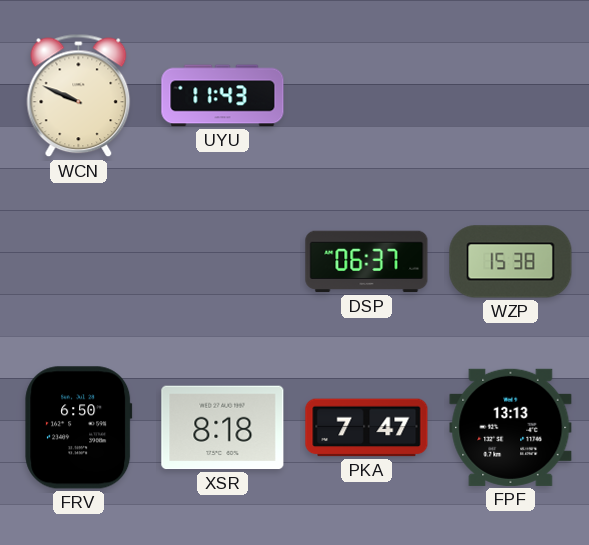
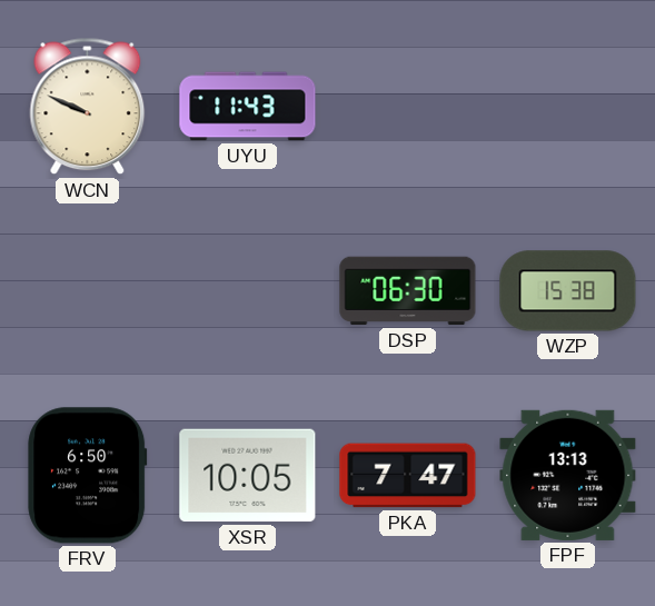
DSP: 06:37 -> 06:30 (408, 291)
XSR: 8:18 -> 10:05 (248, 476)
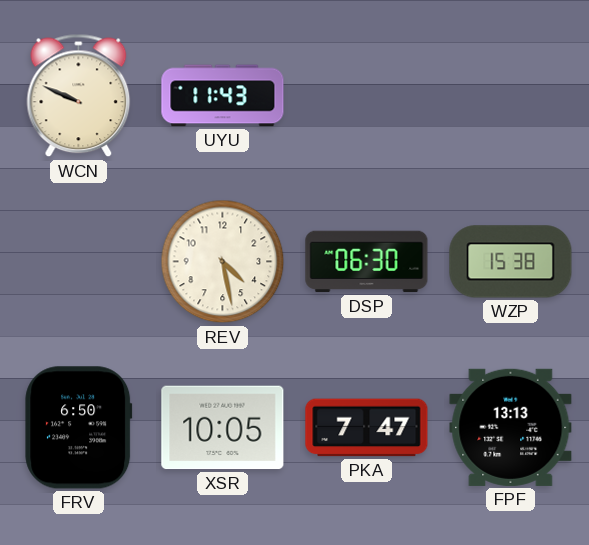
REV: none -> 4:28 (223, 262)
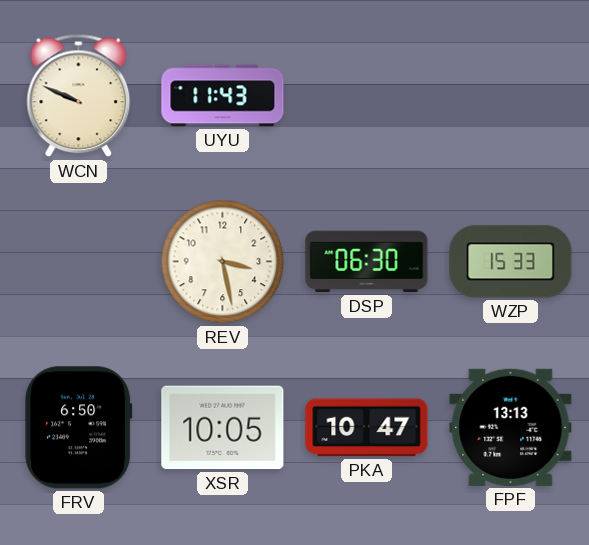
REV: 4:28 -> 3:28 (223, 262)
WZP: 15:38 -> 15:33 (511, 262)
PKA: 7:47 -> 10:47 (367, 428)
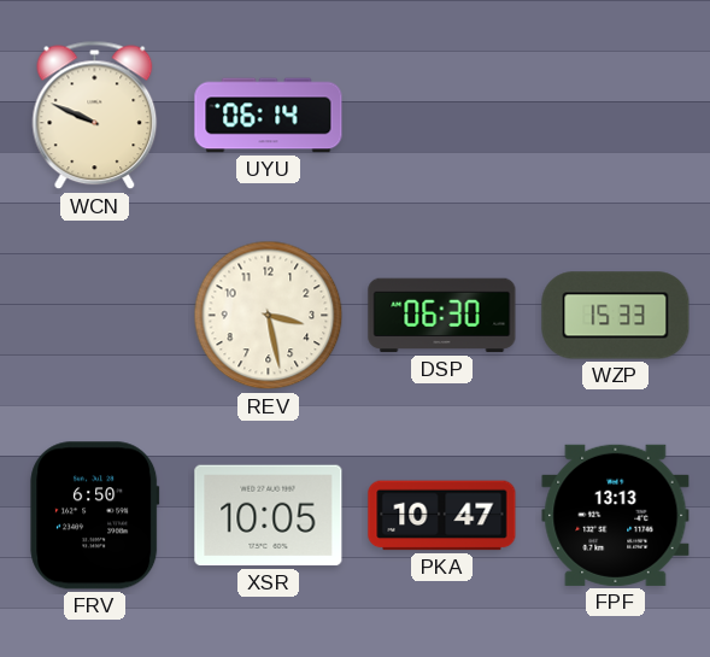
UYU: 11:43 -> 06:14 (269, 116)
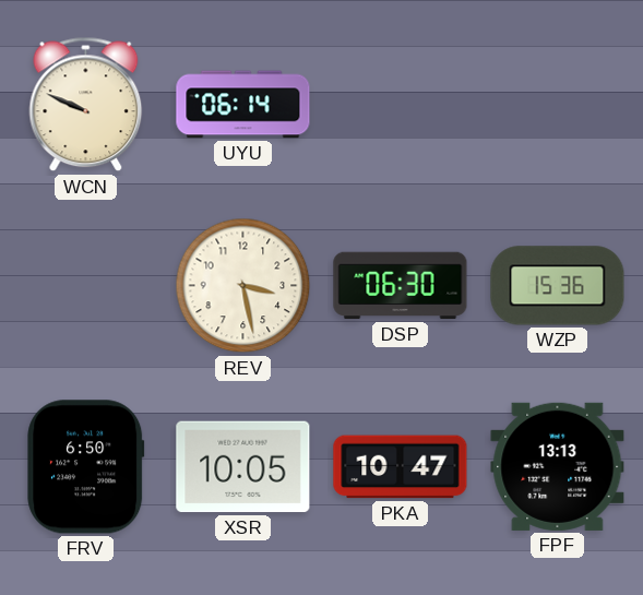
WZP: 15:33 -> 15:36 (558, 286)
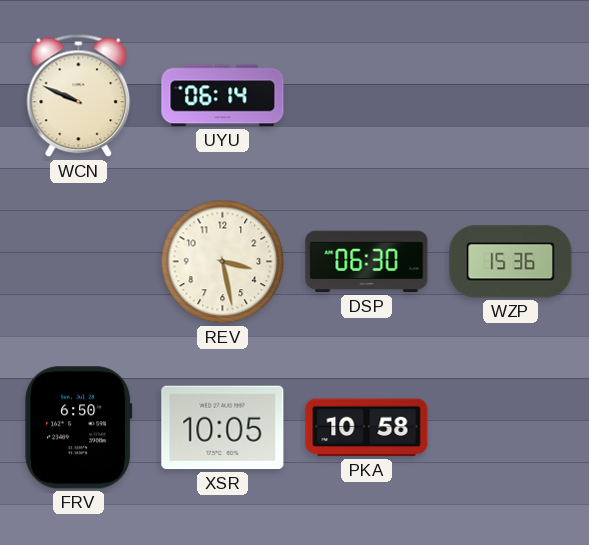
PKA: 10:47 -> 10:58 (367, 428)
FPF: 13:13 -> none (558, 466)
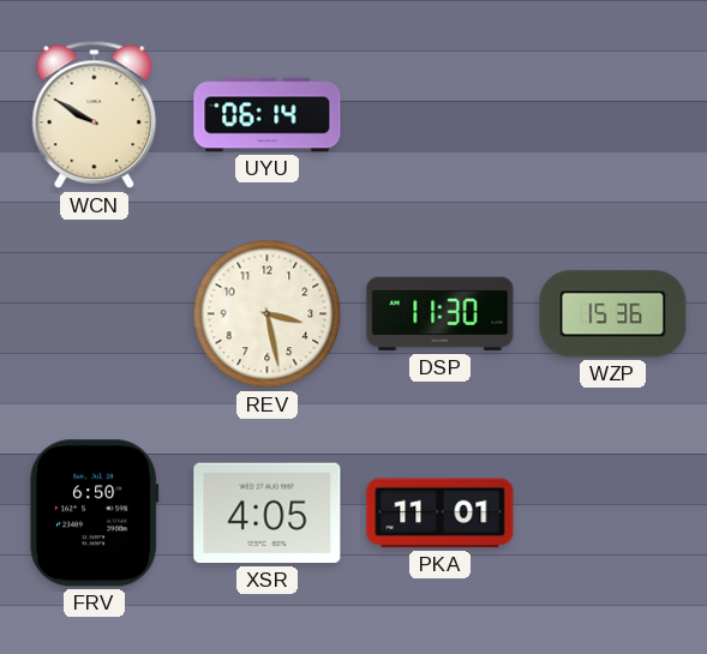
WCN: 9:49 -> 9:50 (95, 115)
DSP: 06:30 -> 11:30 (441, 314)
XSR: 10:05 -> 4:05 (268, 514)
PKA: 10:58 -> 11:01 (441, 514)
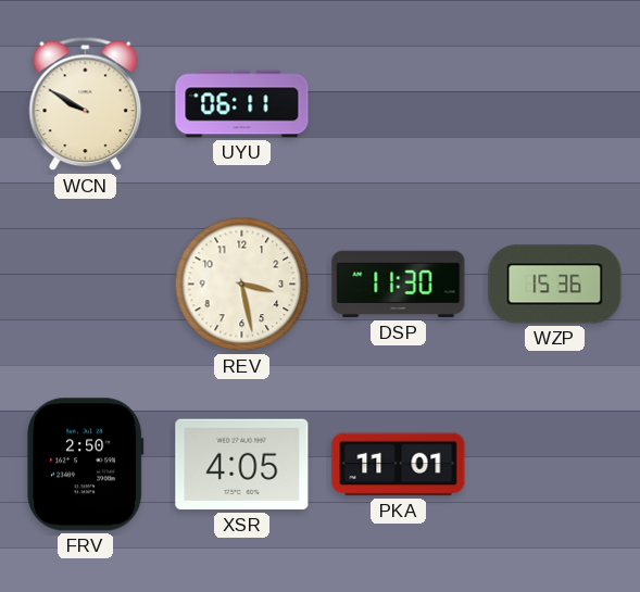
UYU: 06:14 -> 06:11 (242, 104)
FRV: 6:50 -> 2:50 (86, 465)
